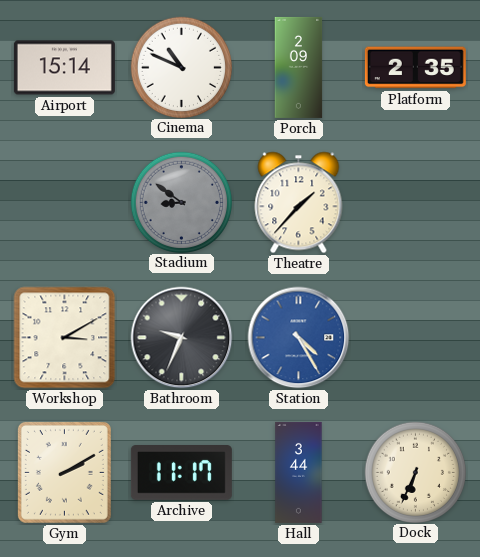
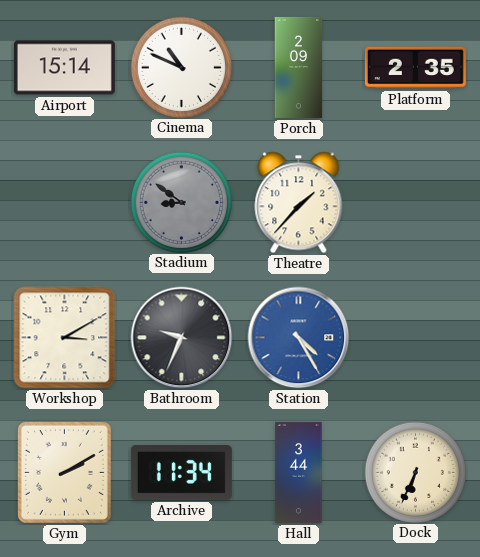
Archive: 11:17 -> 11:34 (181, 473)
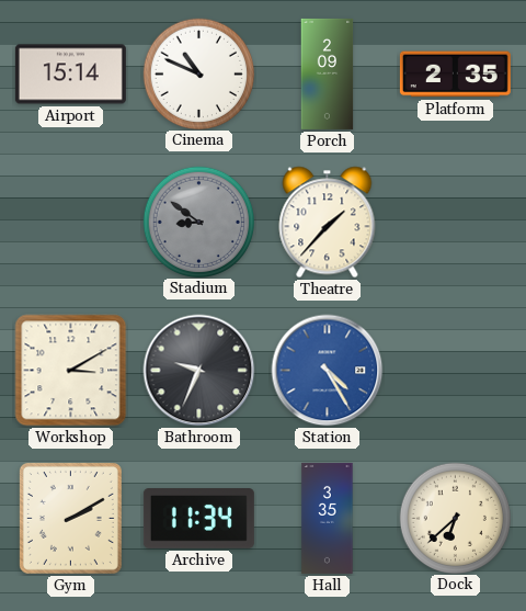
Hall: 3:44 -> 3:35 (328, 518)
Dock: 6:34 -> 6:38 (455, 518)
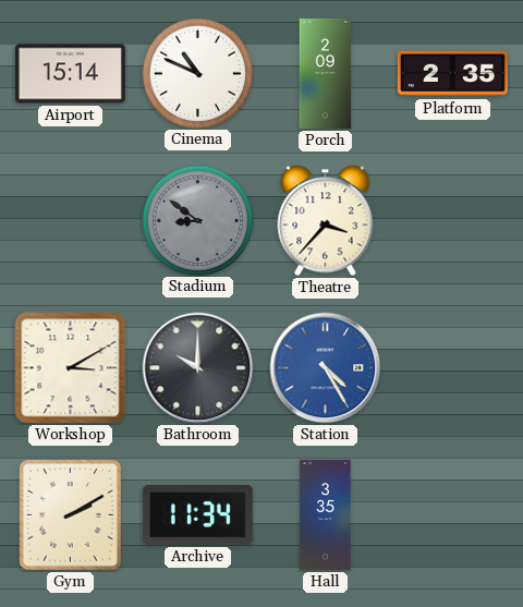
Theatre: 1:37 -> 3:37 (326, 221)
Bathroom: 9:34 -> 10:00 (198, 368)
Dock: 6:38 -> none (455, 518)
